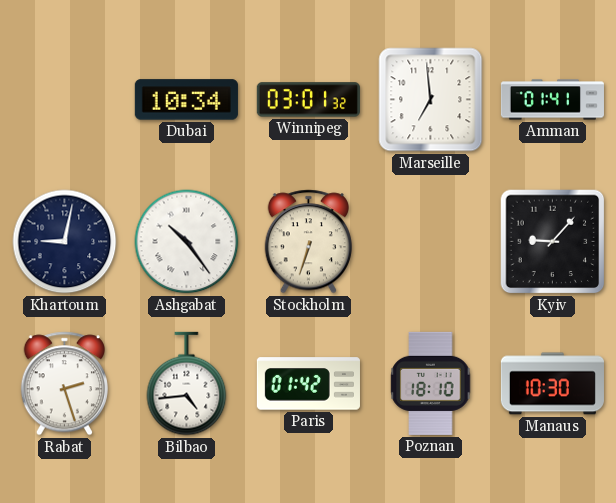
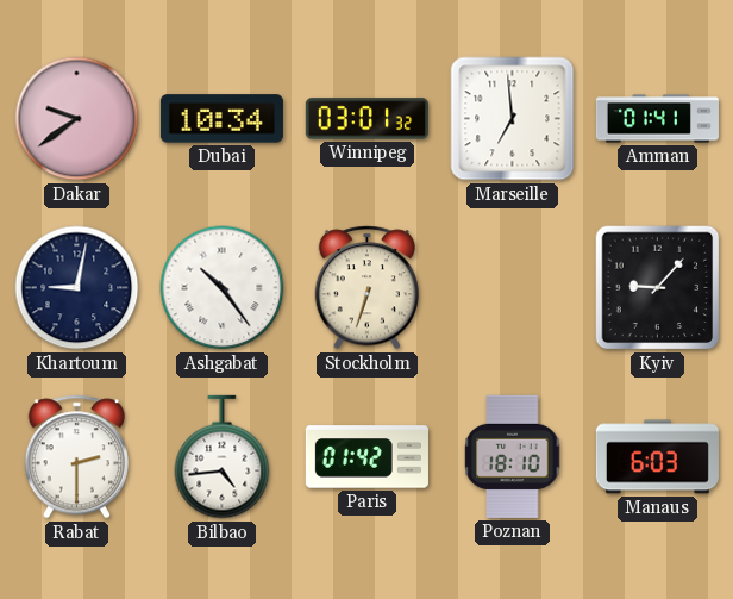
Dakar: none -> 9:39 (77, 119)
Rabat: 2:27 -> 2:30 (76, 457)
Manaus: 10:30 -> 6:03 (657, 457)
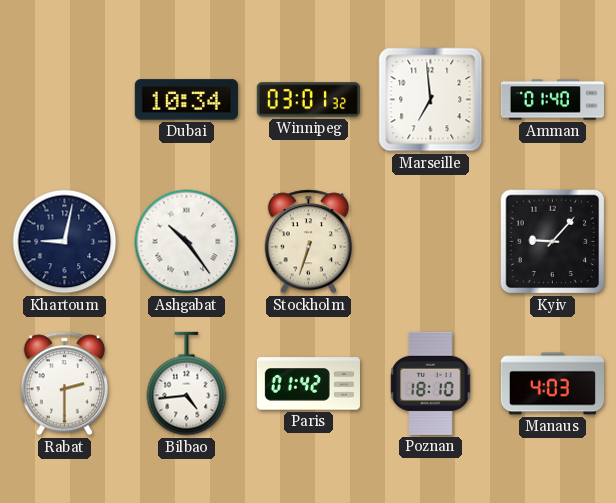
Dakar: 9:39 -> none (77, 119)
Amman: 01:41 -> 01:40 (552, 100)
Manaus: 6:03 -> 4:03 (552, 384)
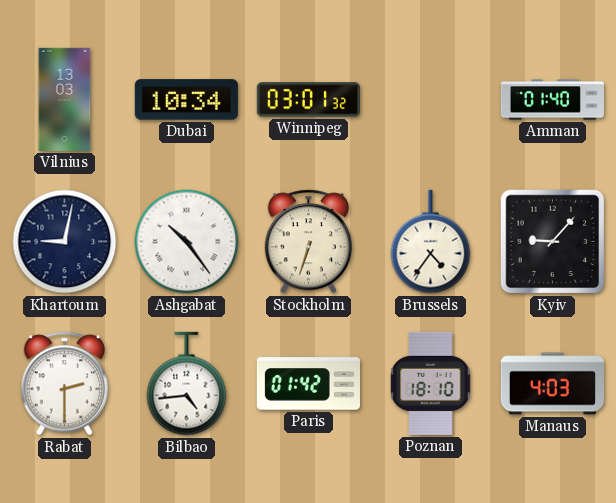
Vilnius: none -> 13:03 (65, 99)
Marseille: 6:59 -> none (431, 100)
Brussels: none -> 4:36 (431, 242)
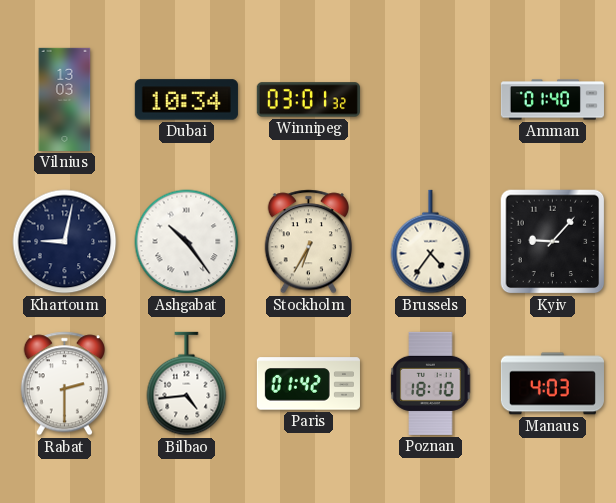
Stockholm: 6:33 -> 6:35 (308, 242)
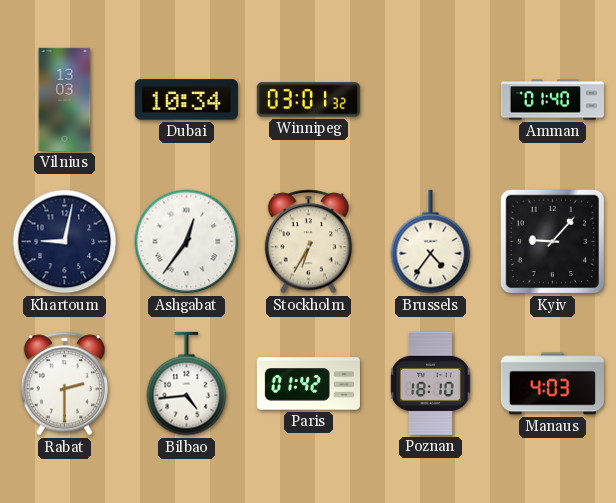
Ashgabat: 10:24 -> 12:36 (187, 242)
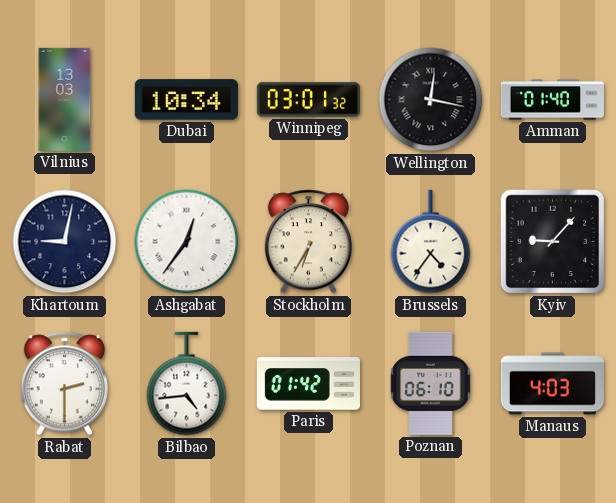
Wellington: none -> 12:17 (431, 100)
Poznan: 18:10 -> 06:10 (431, 383)
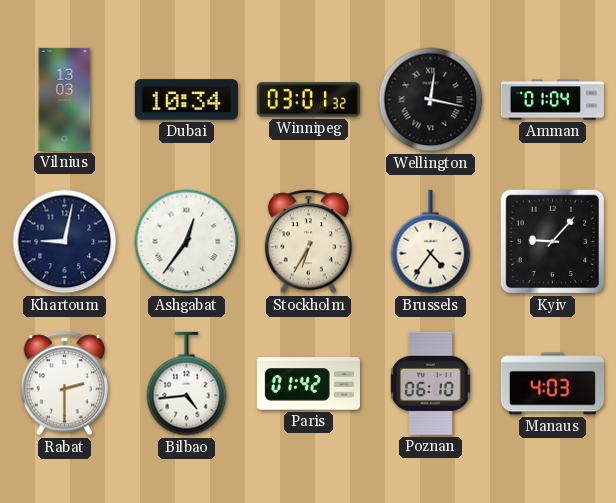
Amman: 01:40 -> 01:04 (552, 100)
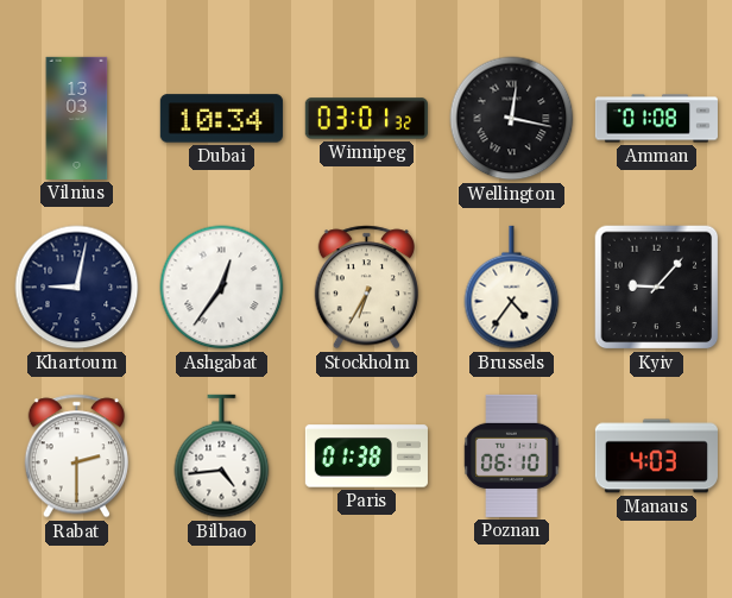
Amman: 01:04 -> 01:08 (656, 119)
Paris: 01:42 -> 01:38 (366, 457)
